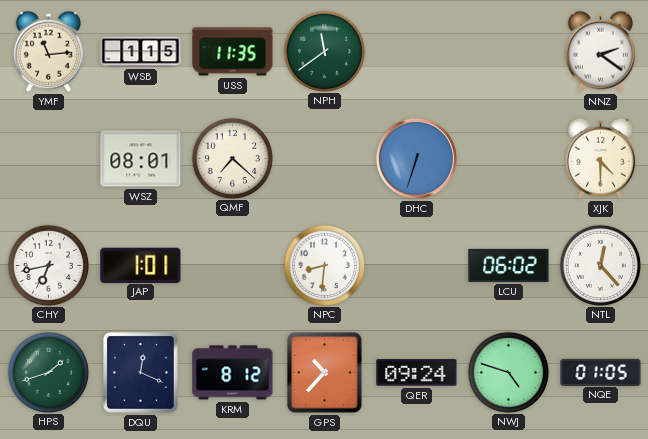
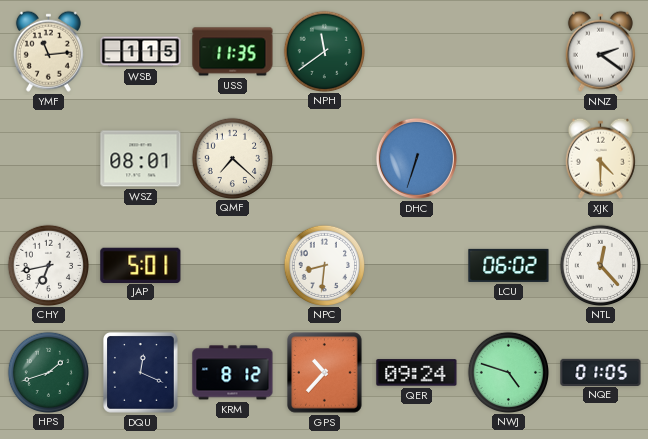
JAP: 1:01 -> 5:01 (141, 265)
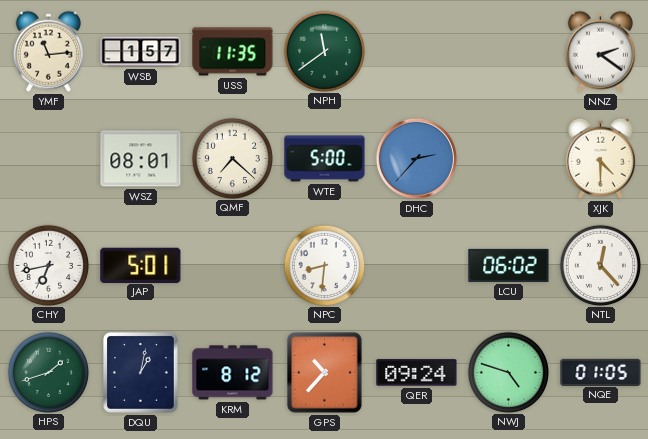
WSB: 1:15 -> 1:57 (141, 52)
WTE: none -> 5:00 (325, 159)
DHC: 6:33 -> 2:37 (416, 158)
DQU: 12:19 -> 1:02 (141, 373)
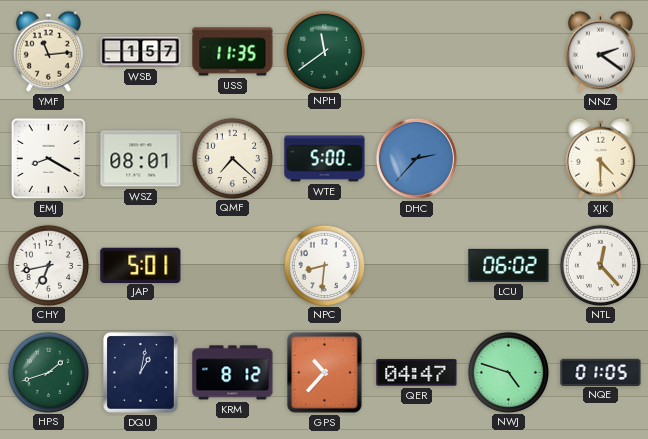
EMJ: none -> 8:20 (48, 158)
QER: 09:24 -> 04:47 (417, 373)
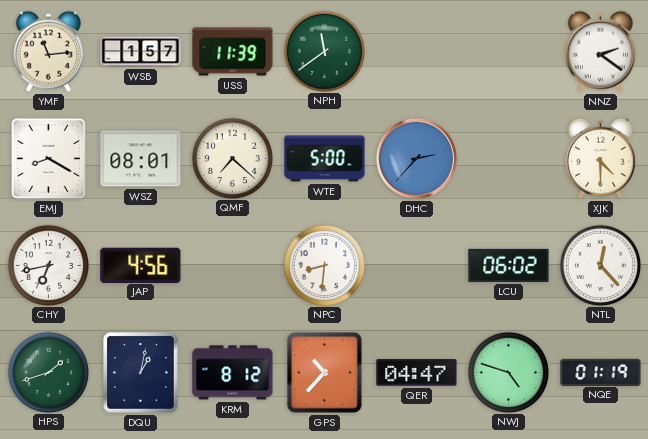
USS: 11:35 -> 11:39 (233, 52)
JAP: 5:01 -> 4:56 (141, 265)
NQE: 01:05 -> 01:19 (601, 372)
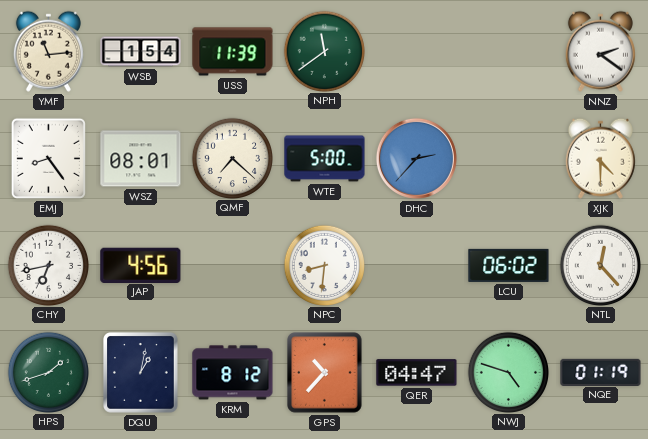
WSB: 1:57 -> 1:54 (141, 52)
EMJ: 8:20 -> 8:24 (48, 158)
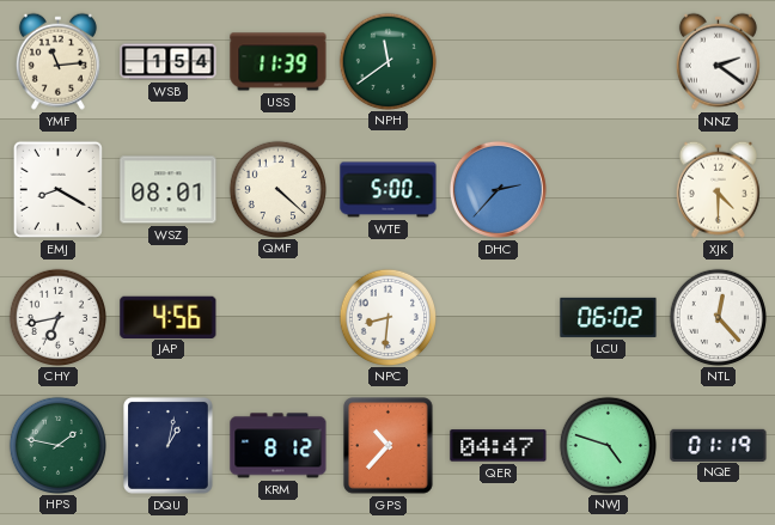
EMJ: 8:24 -> 8:20 (57, 189)
QMF: 7:22 -> 4:22 (277, 189)
HPS: 1:42 -> 1:47 (57, 445)
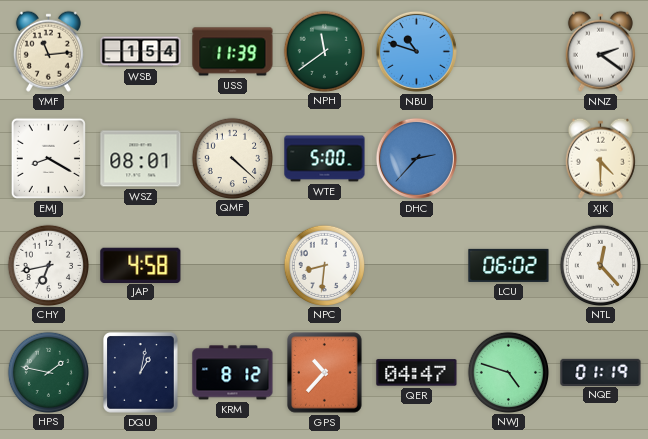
NBU: none -> 10:48 (416, 51)
JAP: 4:56 -> 4:58 (141, 265)
